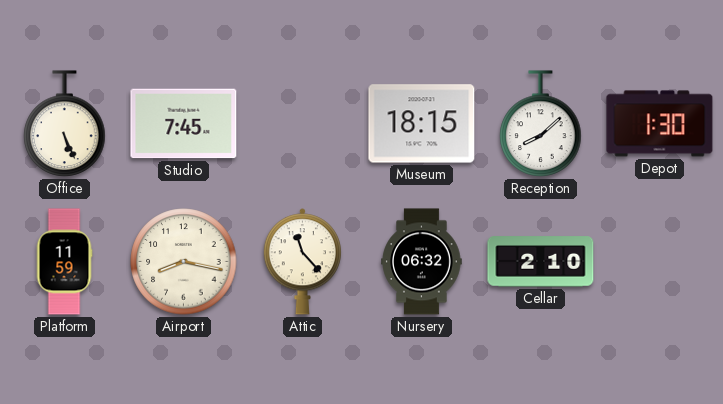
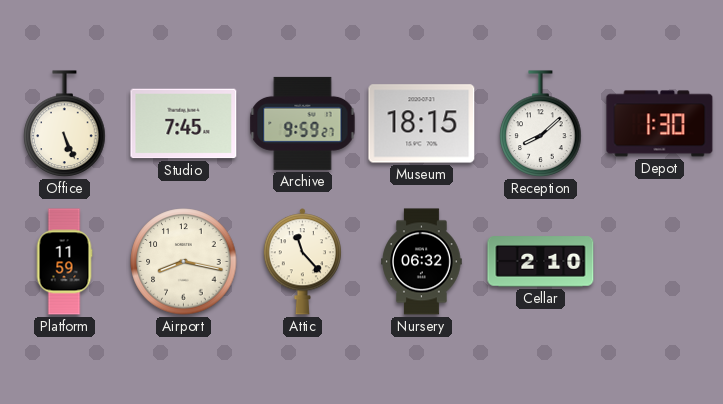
Archive: none -> 9:59 (303, 123)
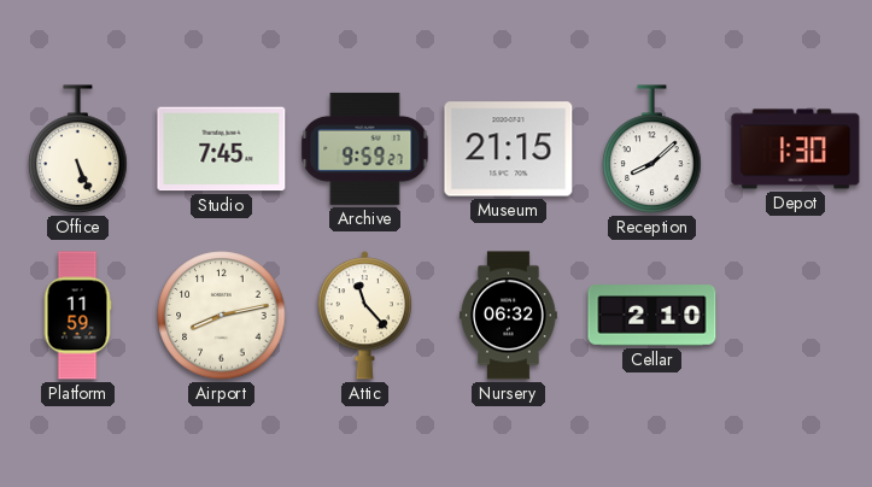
Museum: 18:15 -> 21:15 (509, 149)
Airport: 8:17 -> 8:13 (222, 316)
